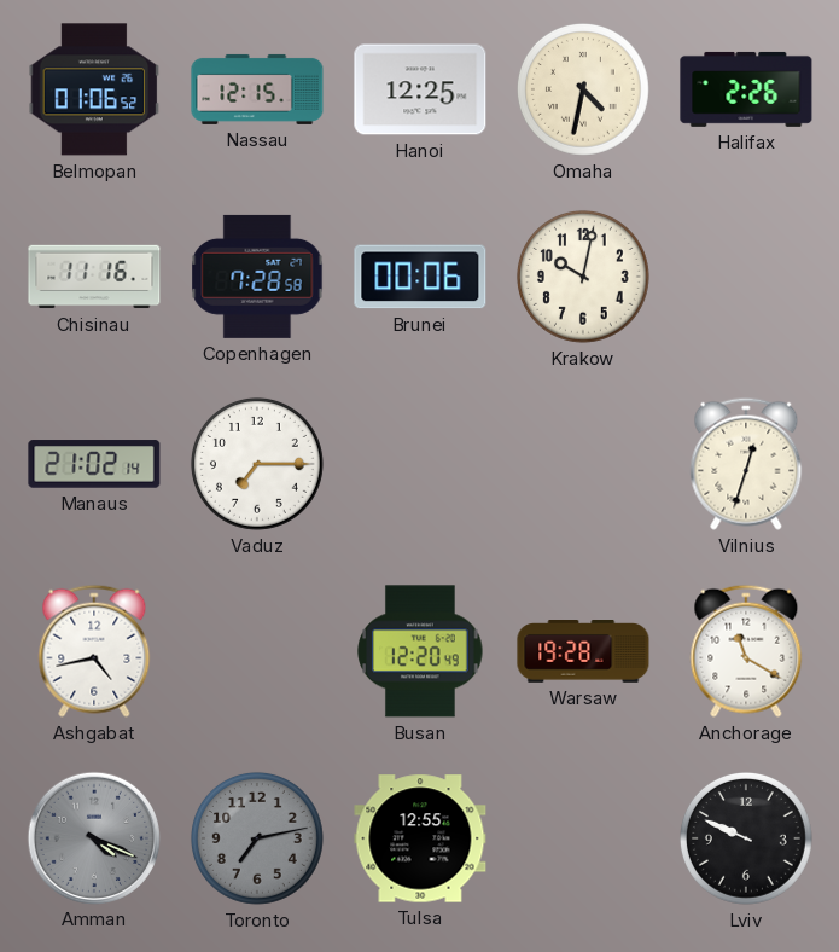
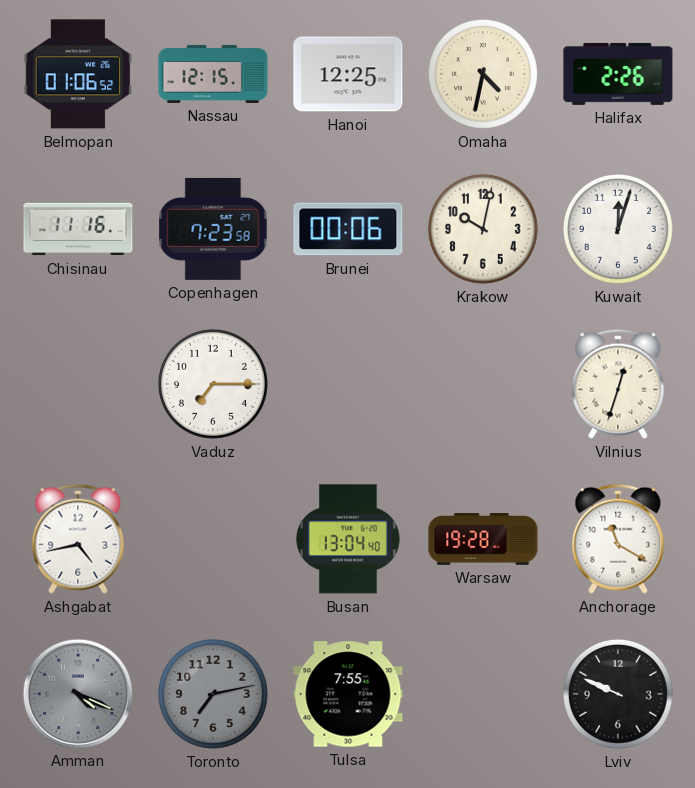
Copenhagen: 7:28 -> 7:23 (213, 229)
Kuwait: none -> 12:03 (618, 229)
Manaus: 21:02 -> none (94, 464)
Busan: 12:20 -> 13:04 (348, 539)
Tulsa: 12:55 -> 7:55 (348, 694)
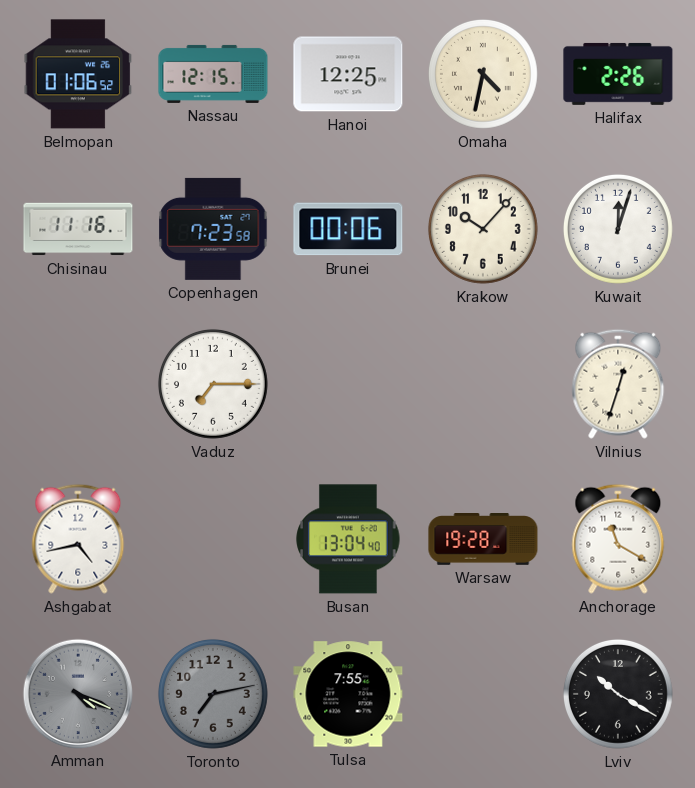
Krakow: 10:02 -> 10:07 (483, 229)
Lviv: 9:49 -> 10:20 (618, 694)
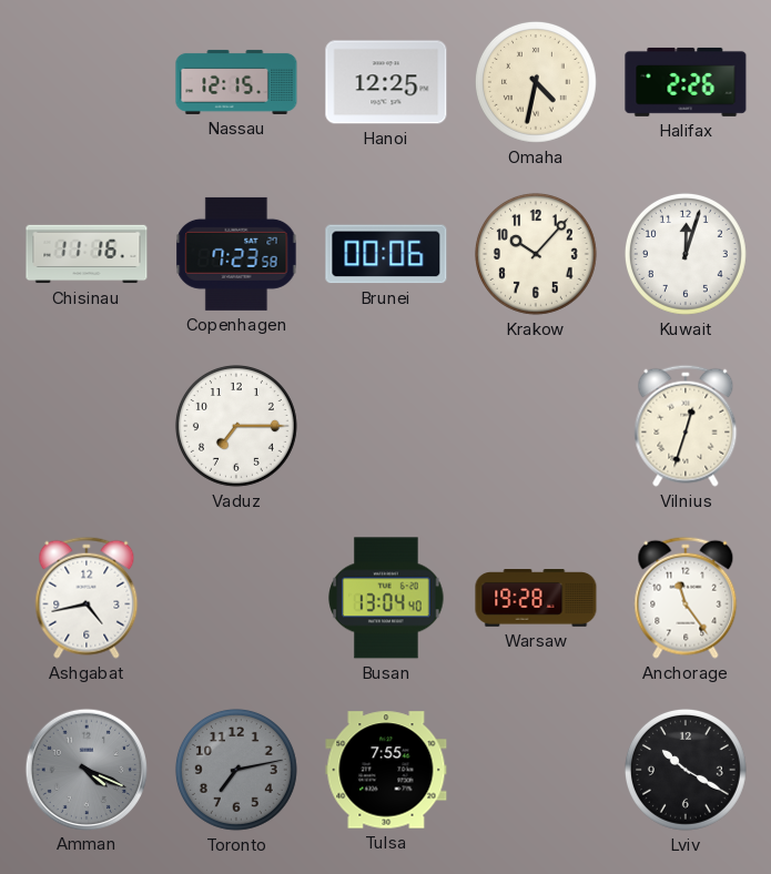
Belmopan: 01:06 -> none (78, 74)
Anchorage: 11:20 -> 11:24 (686, 598)
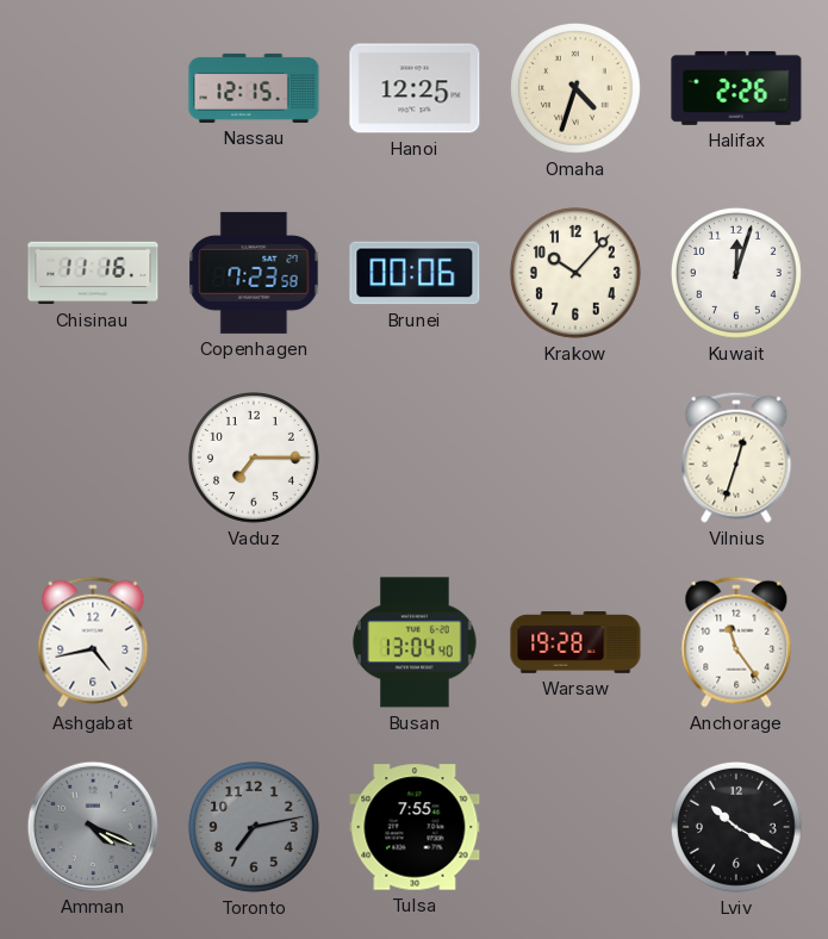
Omaha: 4:32 -> 4:33 (575, 88)
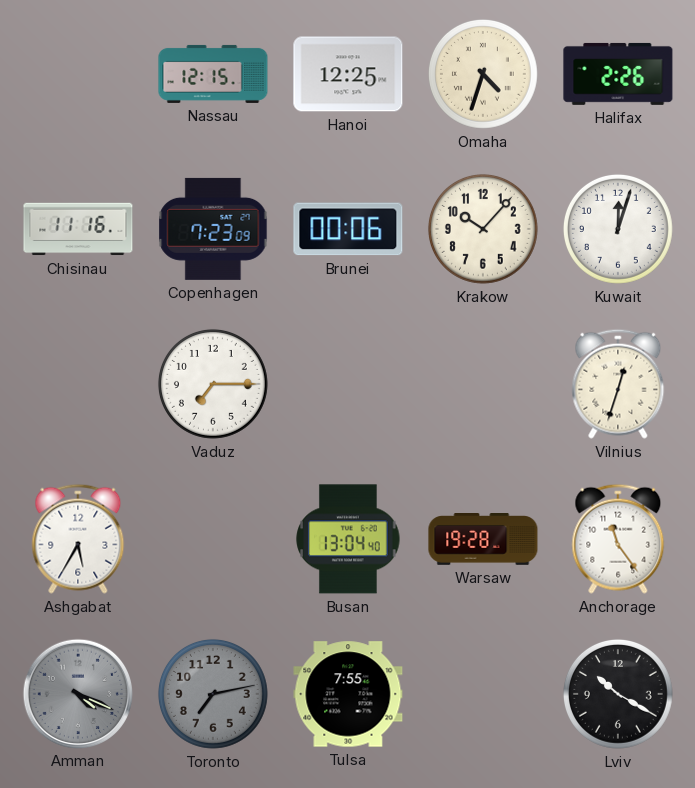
Copenhagen: 7:23:58 -> 7:23:09 (213, 229)
Ashgabat: 4:43 -> 5:35 (78, 539)
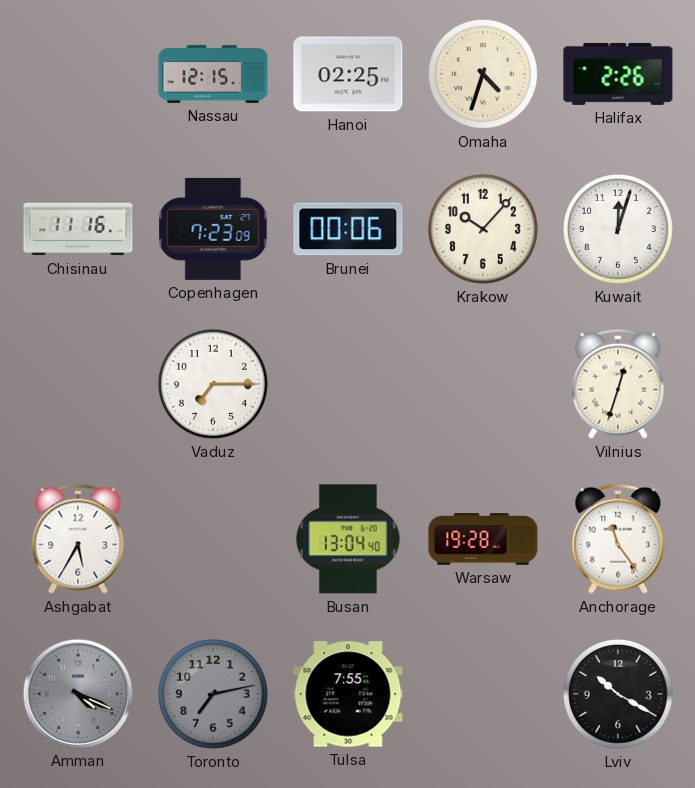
Hanoi: 12:25 -> 02:25 (348, 74)
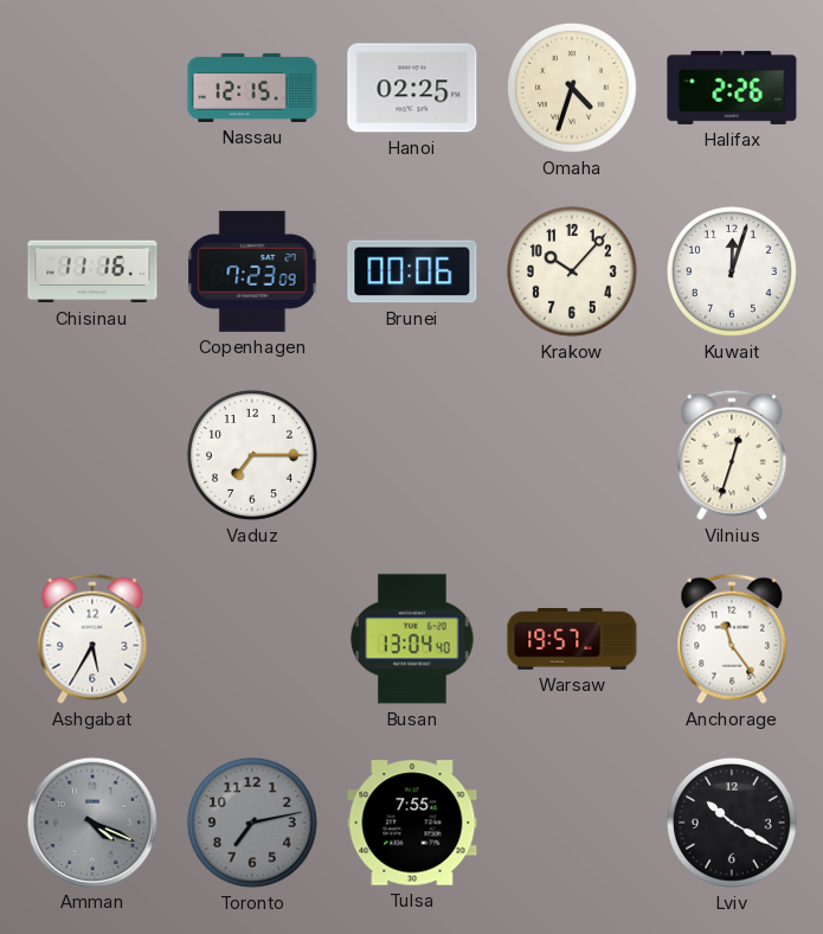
Warsaw: 19:28 -> 19:57 (572, 640)
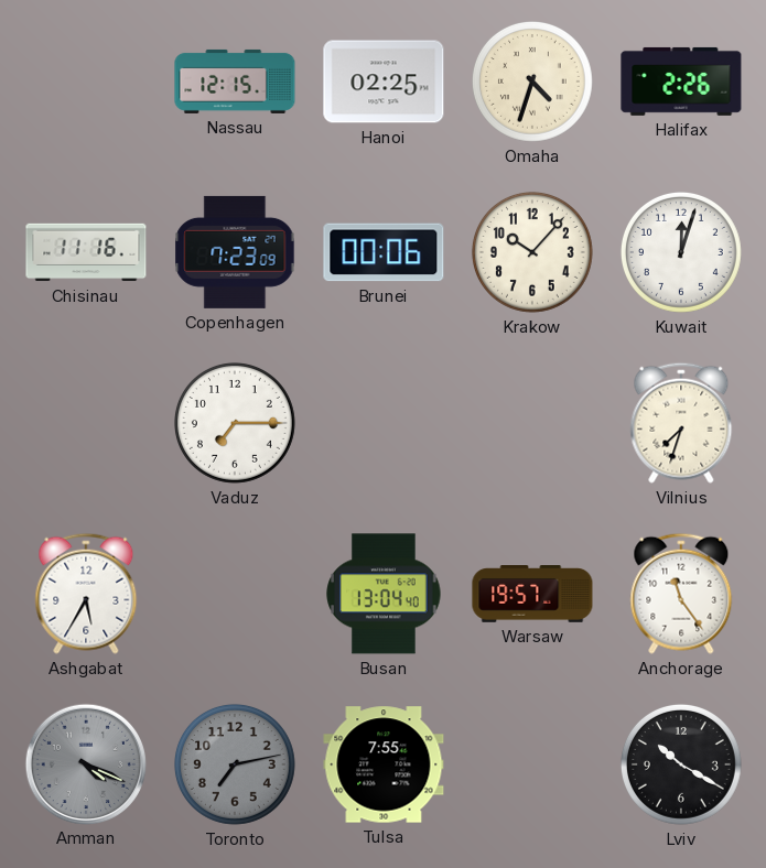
Vilnius: 12:33 -> 7:33 (681, 423)
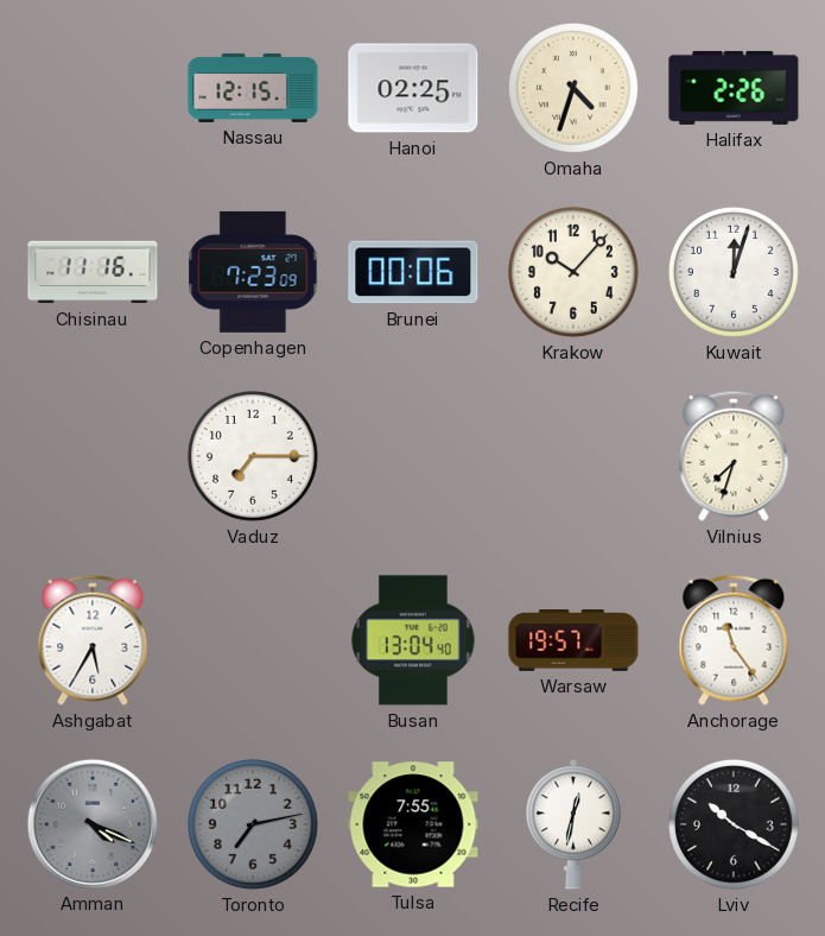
Recife: none -> 12:32 (572, 824)
